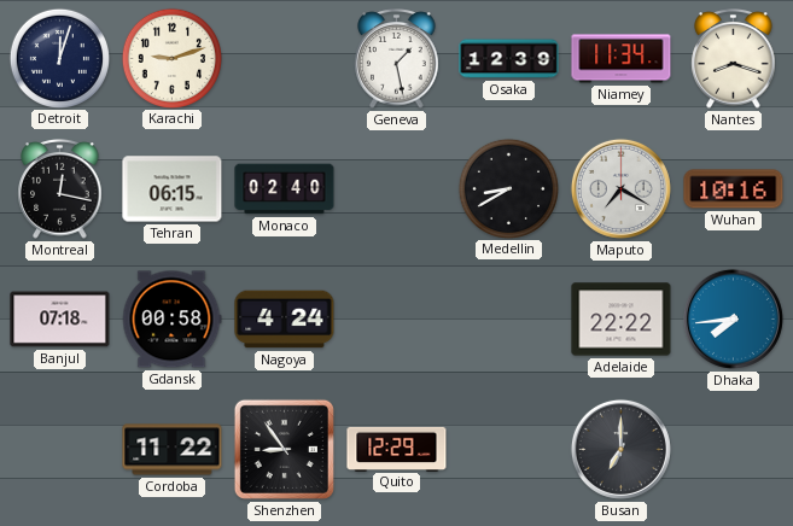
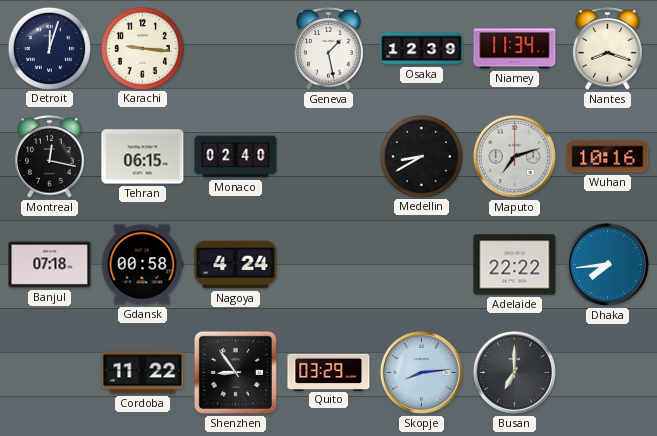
Karachi: 9:12 -> 9:16 (142, 48)
Maputo: 7:20 -> 7:12 (514, 156)
Quito: 12:29 -> 03:29 (329, 372)
Skopje: none -> 8:14 (421, 372)
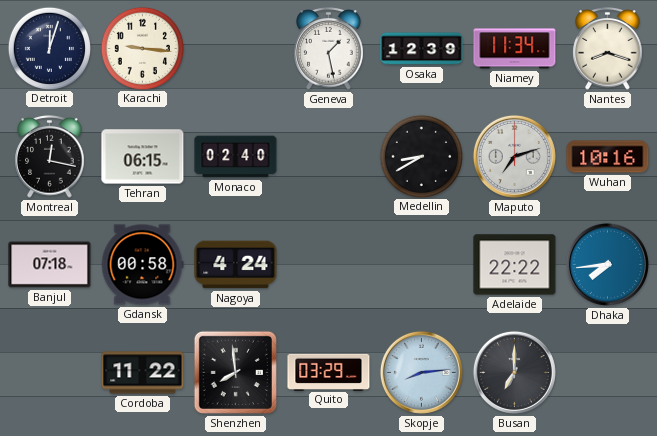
Shenzhen: 8:54 -> 7:59 (235, 372)
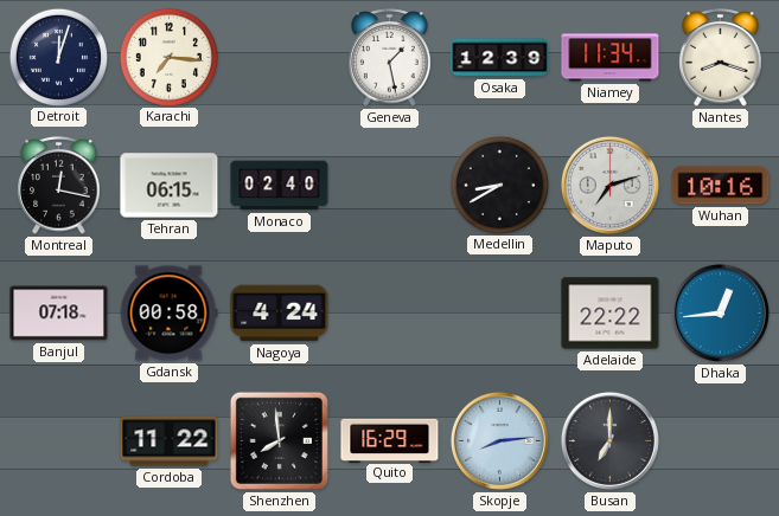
Karachi: 9:16 -> 7:16 (168, 57)
Dhaka: 7:44 -> 12:44 (720, 312)
Quito: 03:29 -> 16:29 (390, 440)
